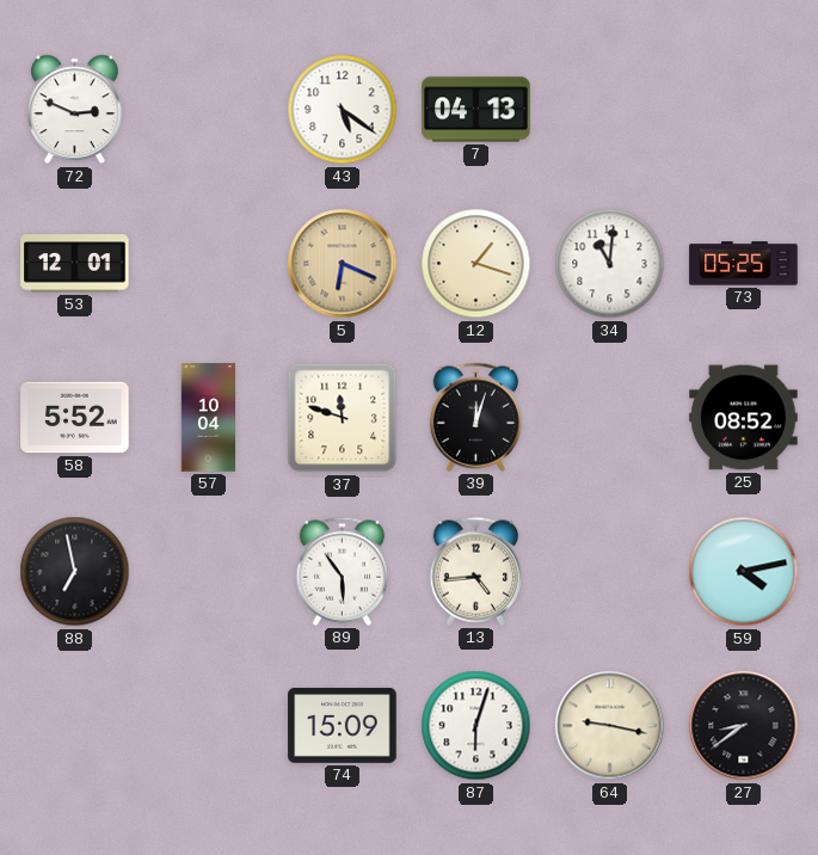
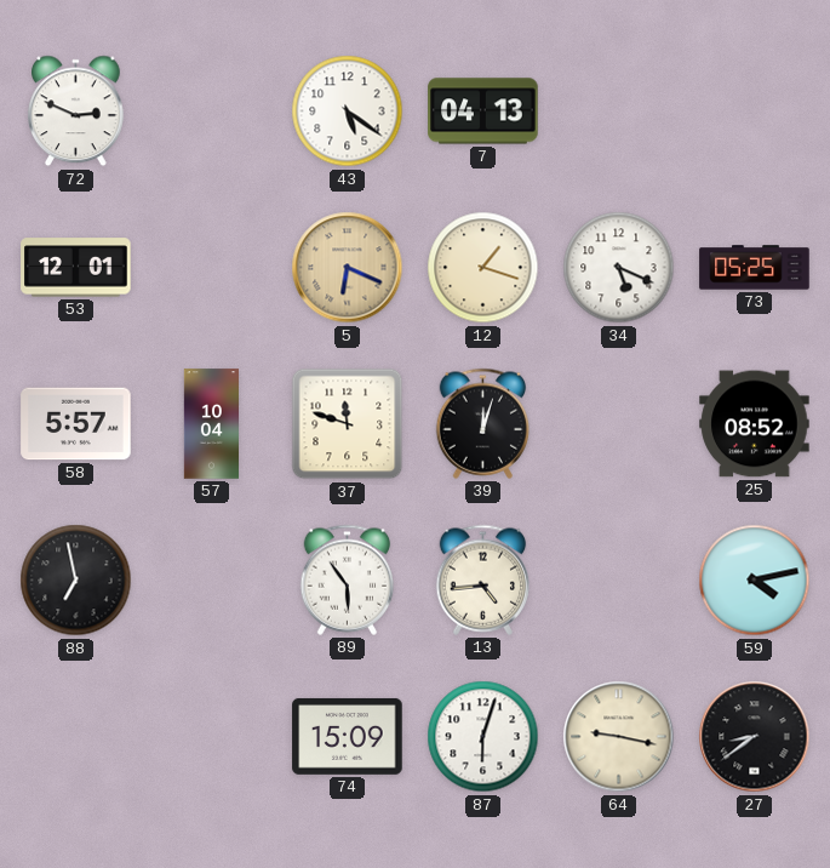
34: 11:01 -> 5:19 (619, 268)
58: 5:52 -> 5:57 (76, 424)
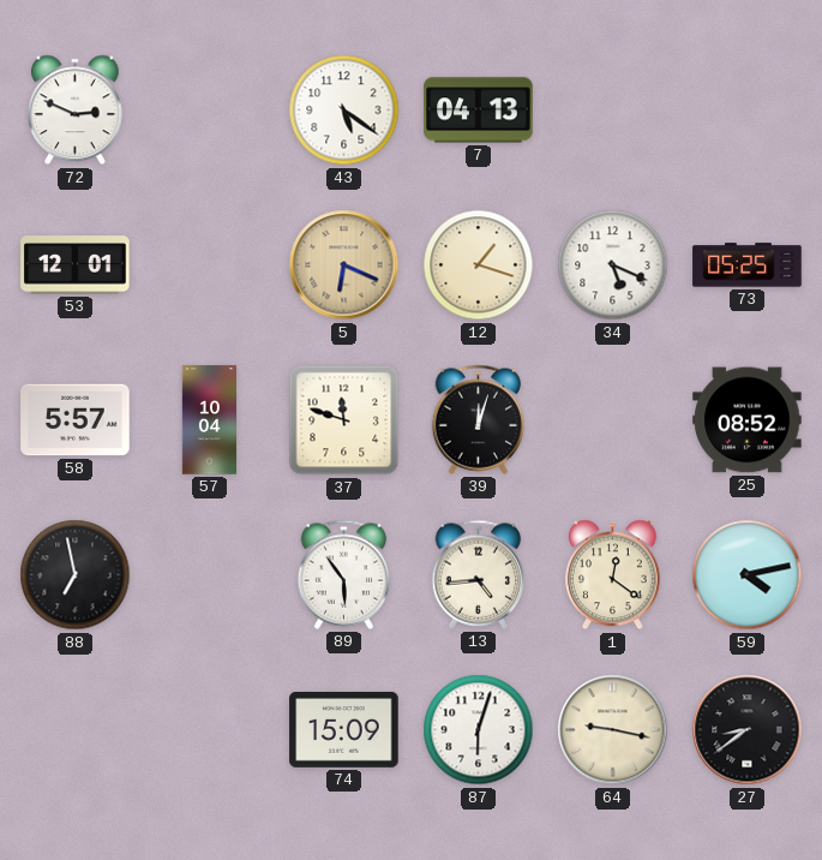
1: none -> 12:21 (613, 575)
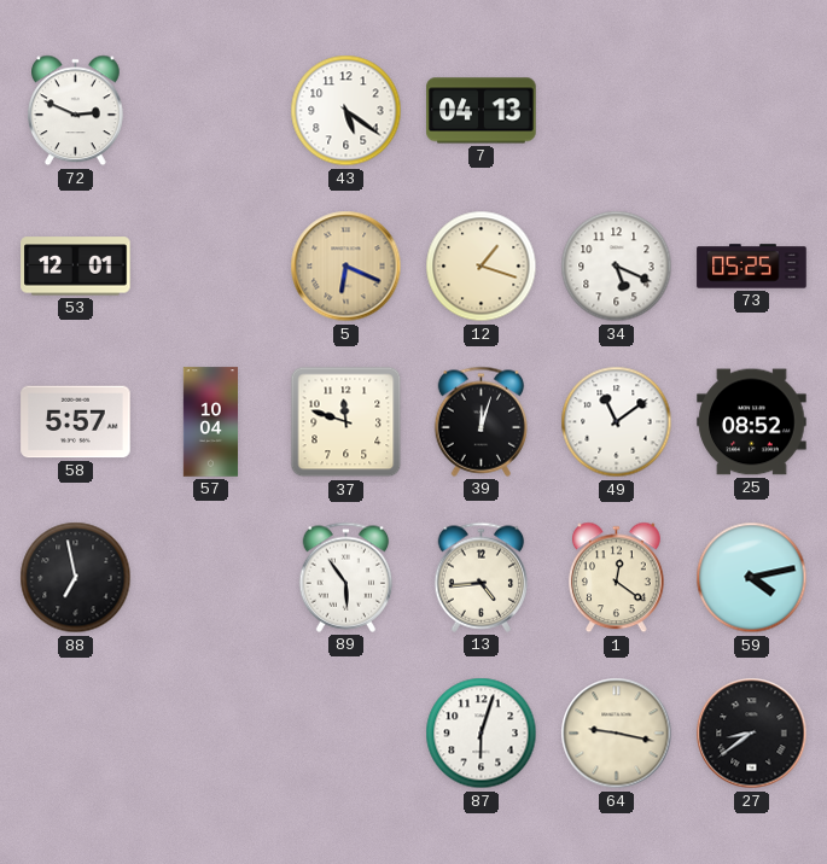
49: none -> 11:09 (617, 422)
74: 15:09 -> none (344, 729)
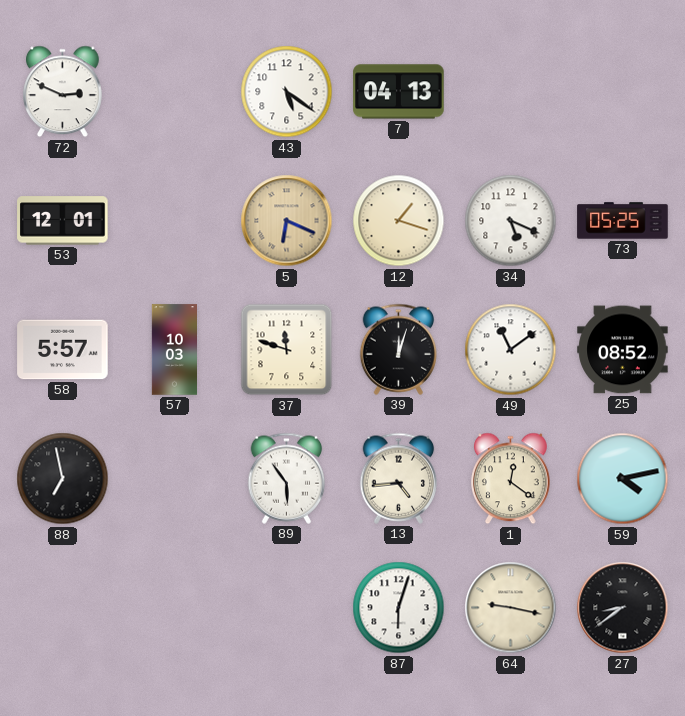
57: 10:04 -> 10:03 (174, 350)
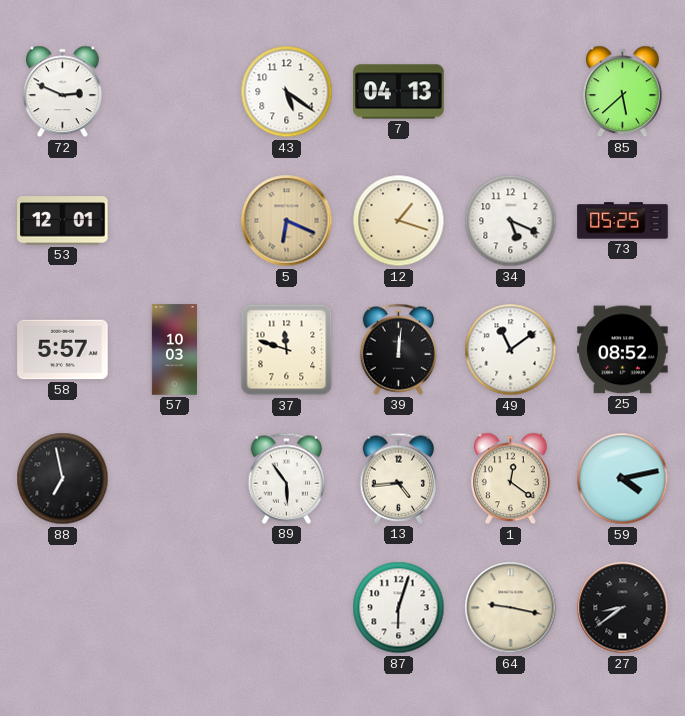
85: none -> 5:38 (623, 92)
39: 12:03 -> 12:01 (399, 349)
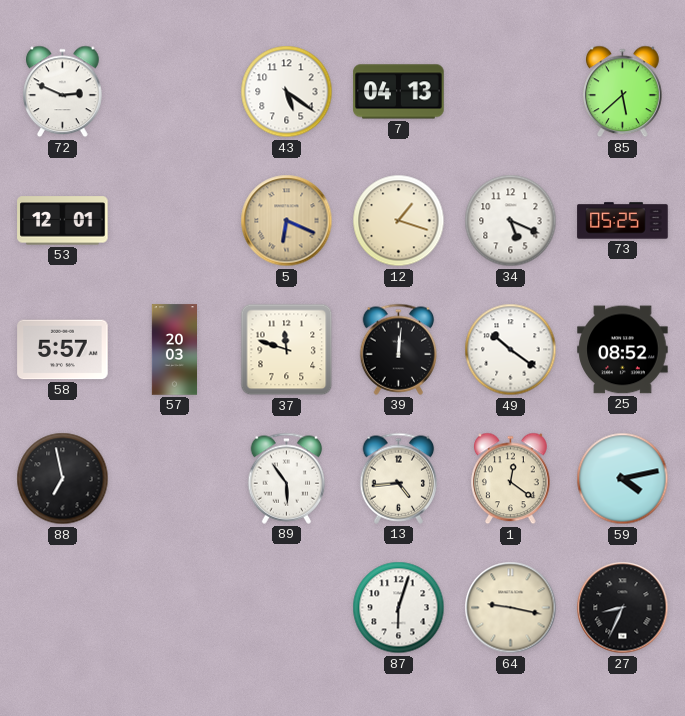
57: 10:03 -> 20:03 (174, 350)
49: 11:09 -> 10:21 (511, 350)
27: 8:39 -> 8:34 (623, 608)
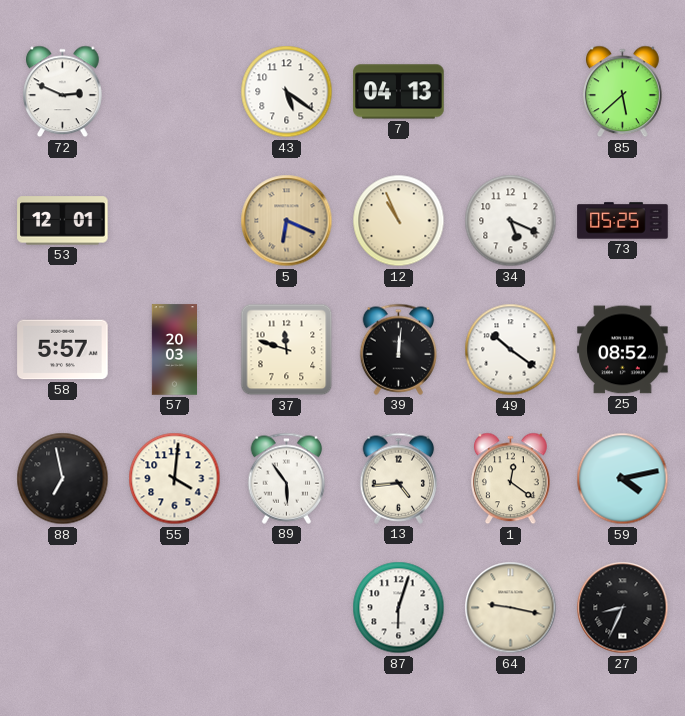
12: 1:18 -> 10:56 (399, 221)
55: none -> 4:01 (175, 479)
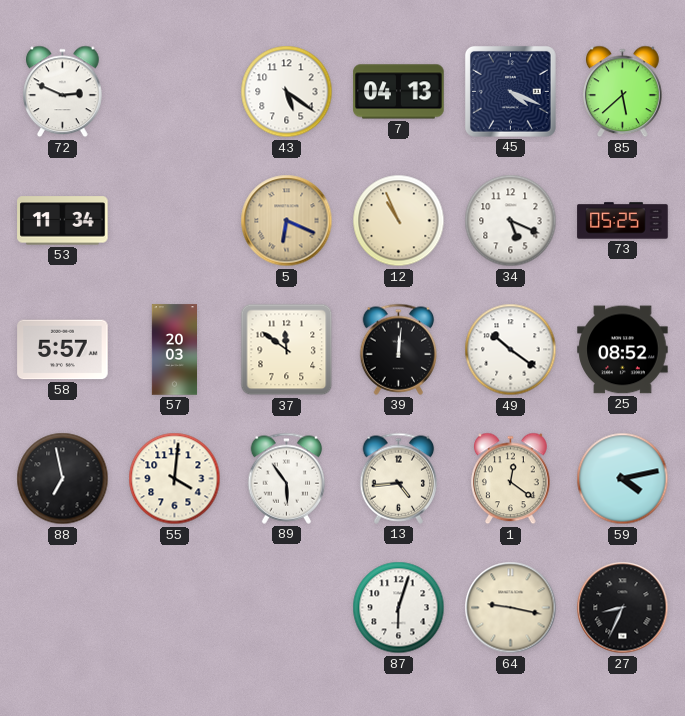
45: none -> 4:19 (510, 91)
53: 12:01 -> 11:34 (63, 221)
37: 11:48 -> 11:51 (287, 350)
